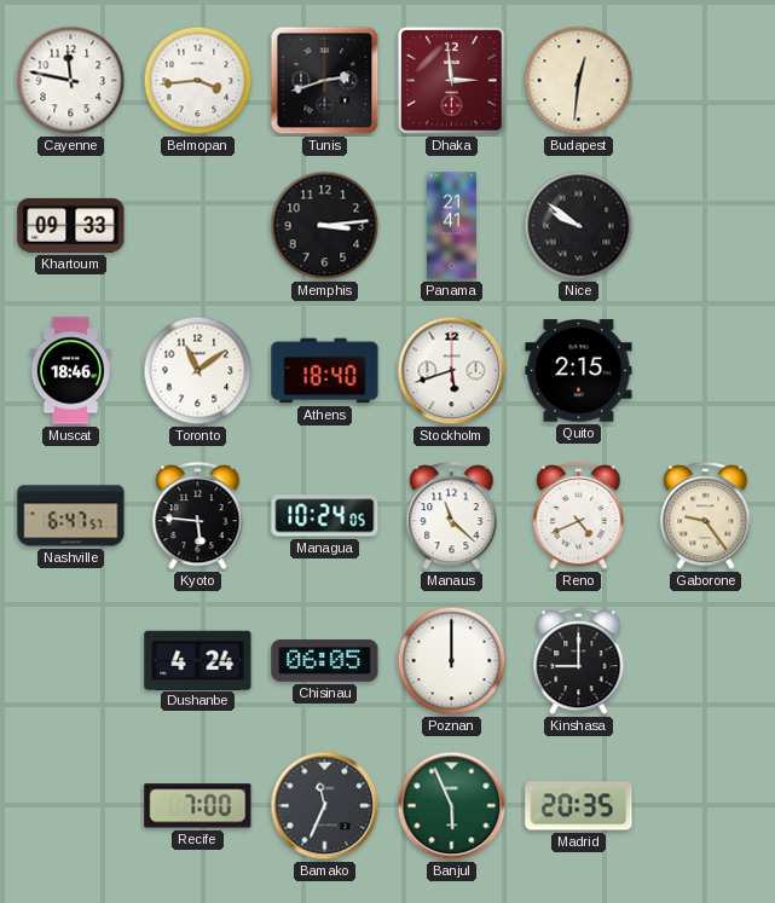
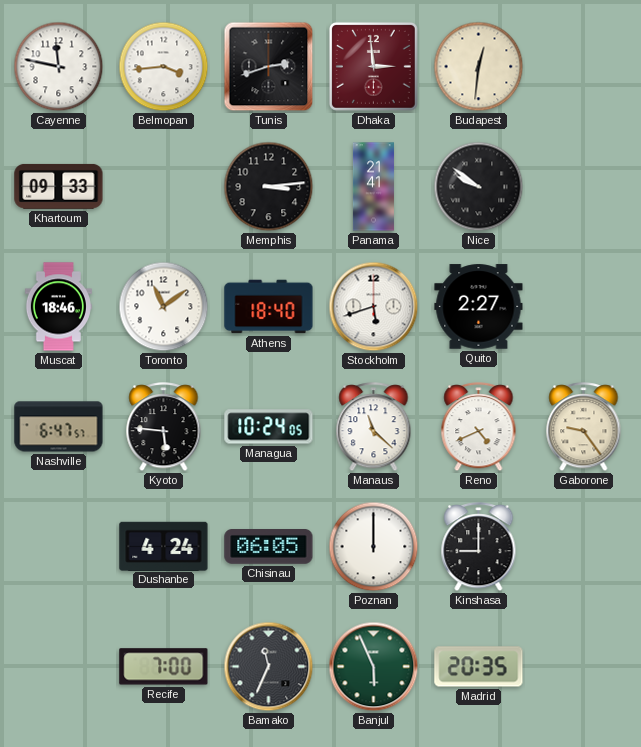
Quito: 2:15 -> 2:27 (479, 307)
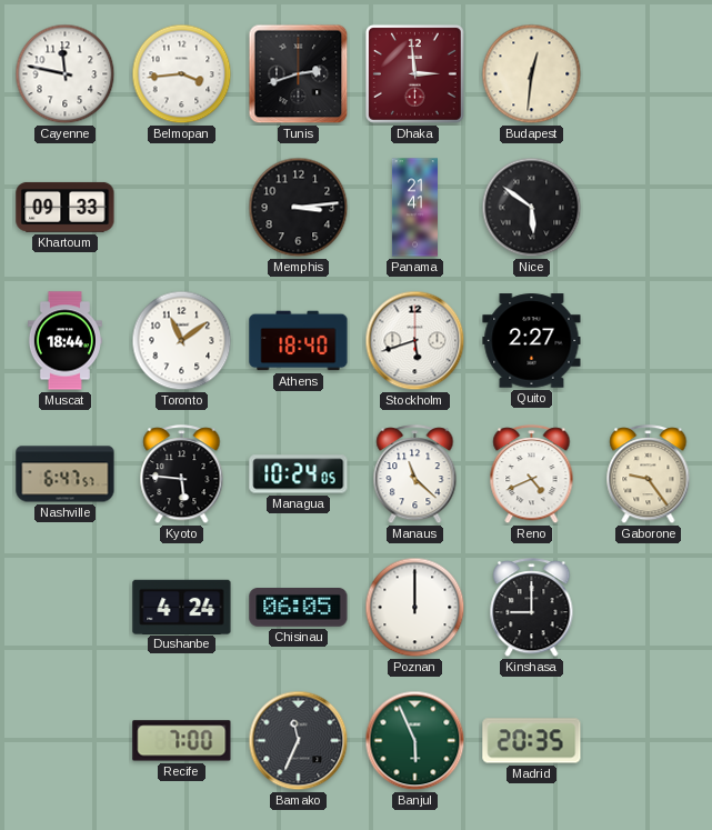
Nice: 9:51 -> 5:51 (532, 208)
Muscat: 18:46 -> 18:44 (64, 341)
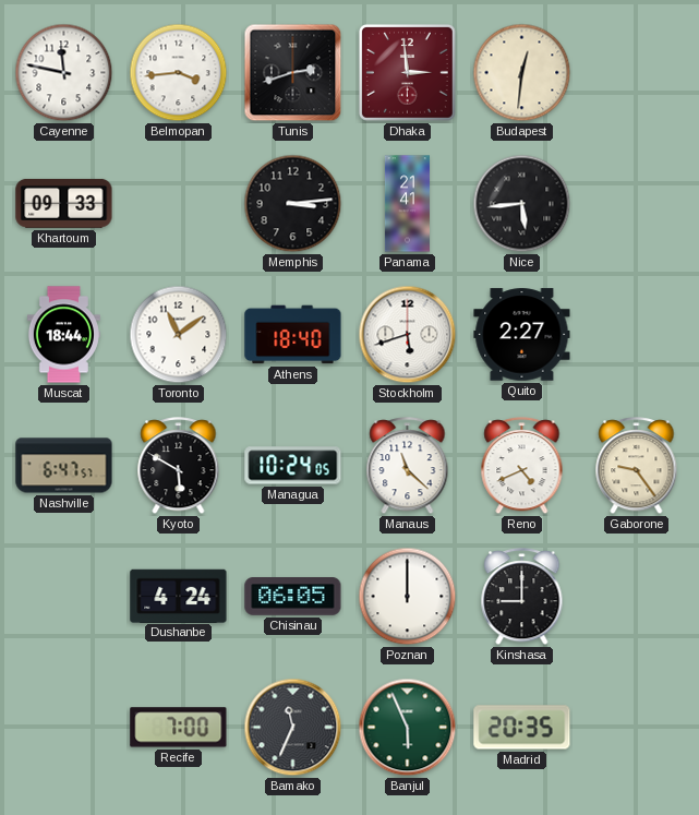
Nice: 5:51 -> 5:44 (522, 204)
Kyoto: 5:46 -> 5:50 (179, 466)
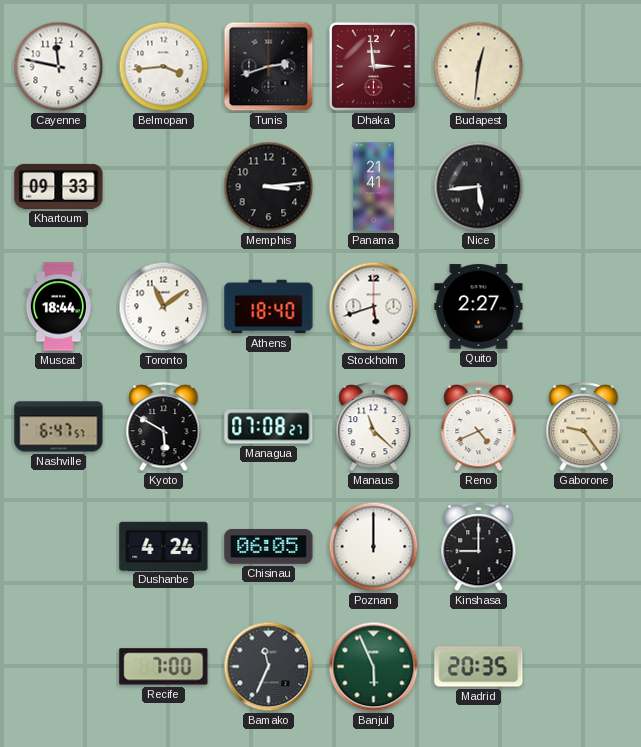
Managua: 10:24 -> 07:08 (269, 427)
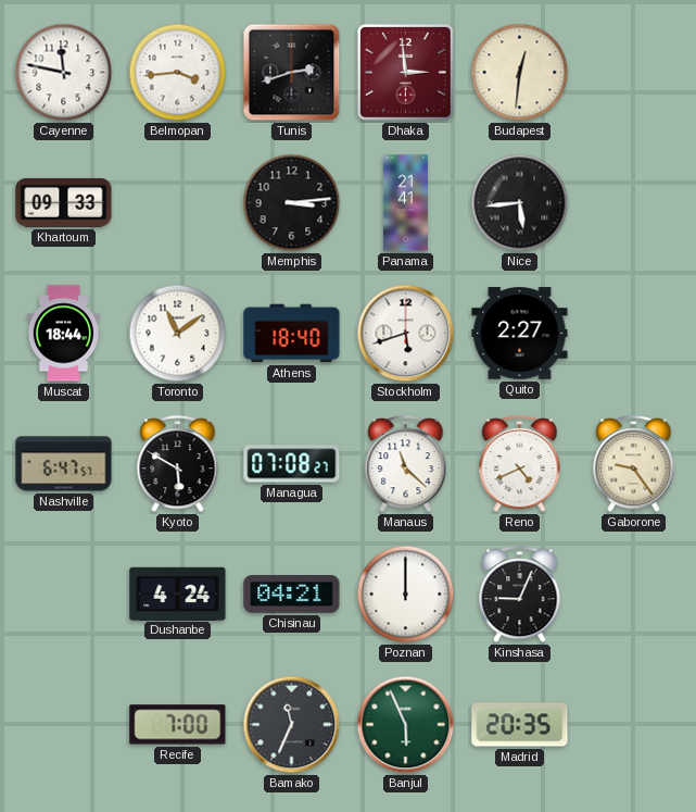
Chisinau: 06:05 -> 04:21 (292, 595)
Kinshasa: 9:00 -> 9:04 (520, 595)
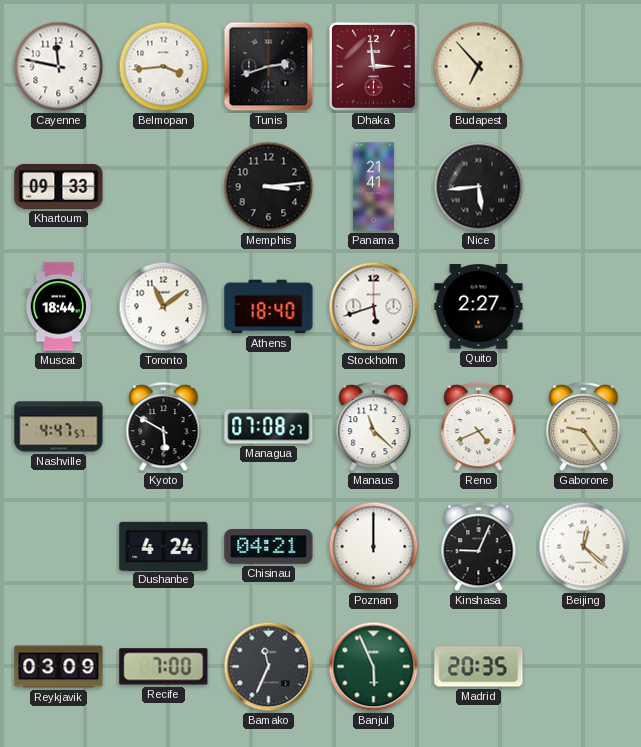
Budapest: 12:31 -> 6:53 (479, 67)
Nashville: 6:47 -> 4:47 (59, 427)
Beijing: none -> 12:22 (584, 547)
Reykjavik: none -> 03:09 (59, 667)
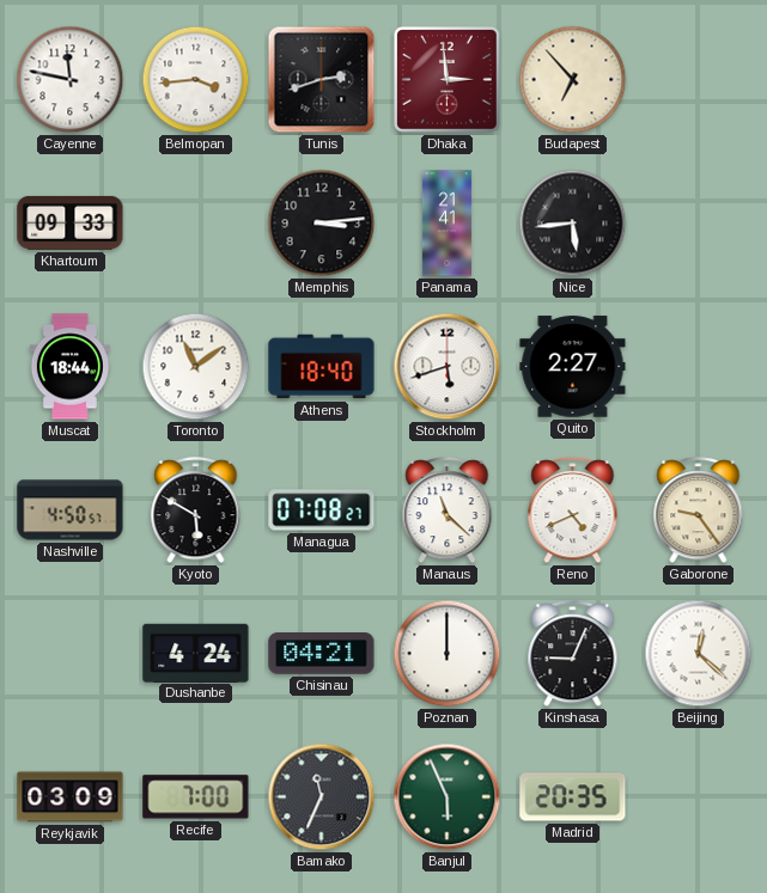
Nashville: 4:47 -> 4:50 (71, 510)
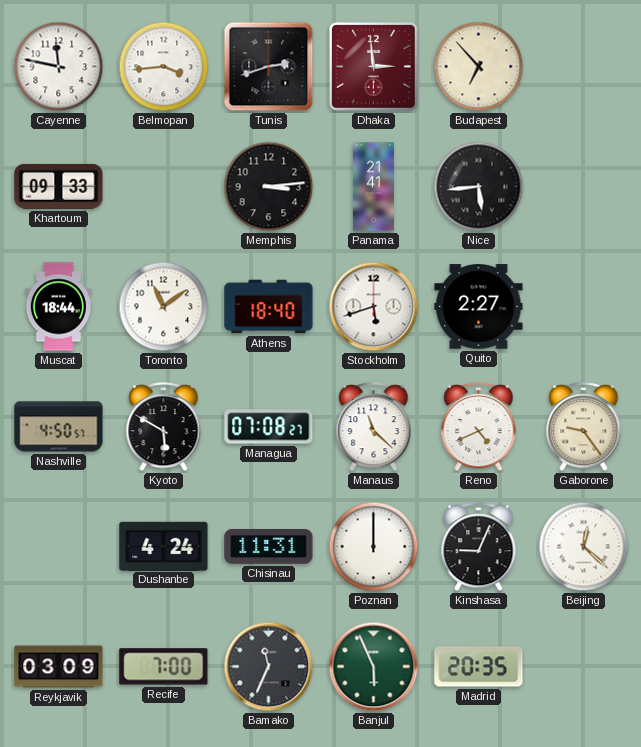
Chisinau: 04:21 -> 11:31 (269, 547)
